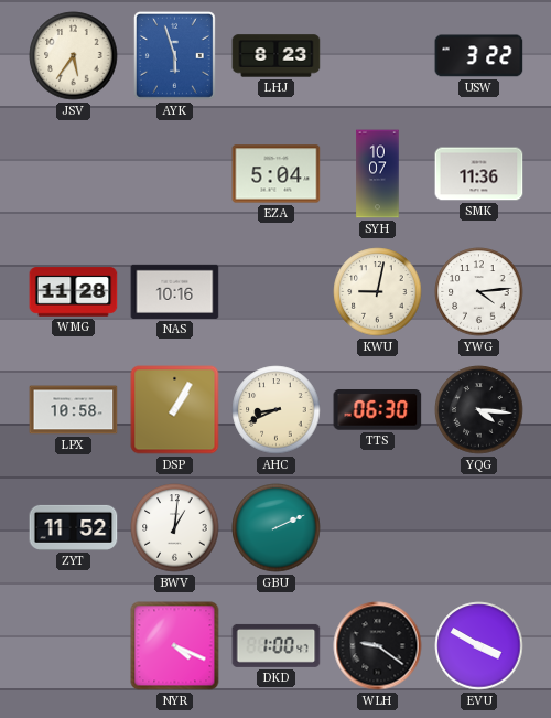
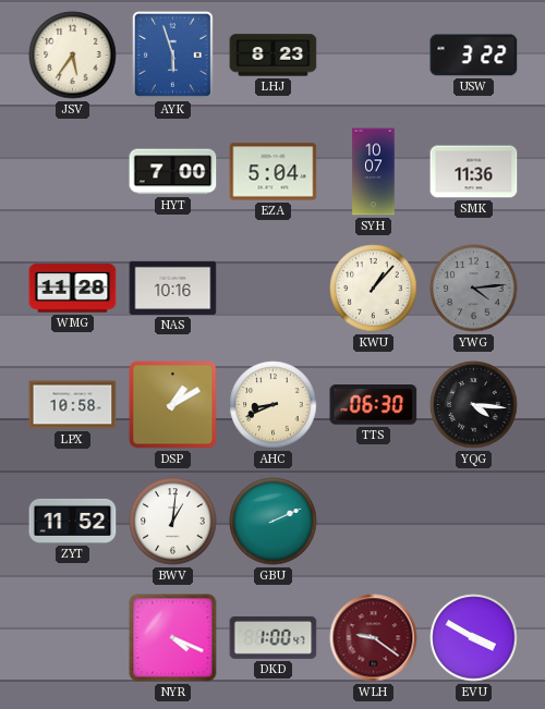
HYT: none -> 7:00 (173, 172)
KWU: 9:02 -> 1:07 (374, 289)
YWG dial: white -> grey (474, 289)
DSP: 1:05 -> 1:10 (173, 405)
WLH dial: black -> burgundy (374, 638)
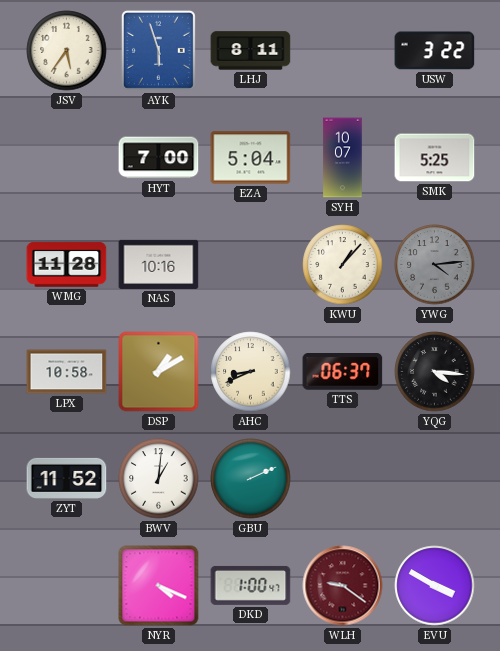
LHJ: 8:23 -> 8:11 (251, 51)
SMK: 11:36 -> 5:25 (435, 158)
TTS: 06:30 -> 06:37 (343, 372)
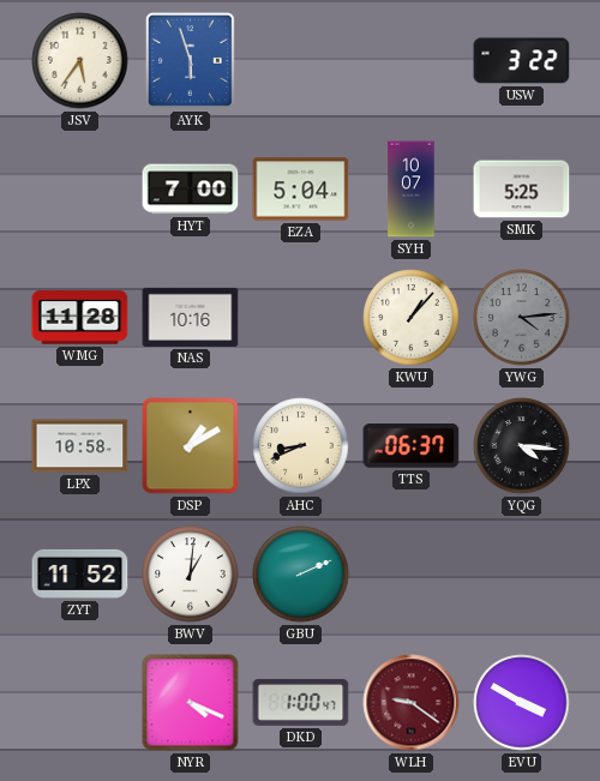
LHJ: 8:11 -> none (251, 51)
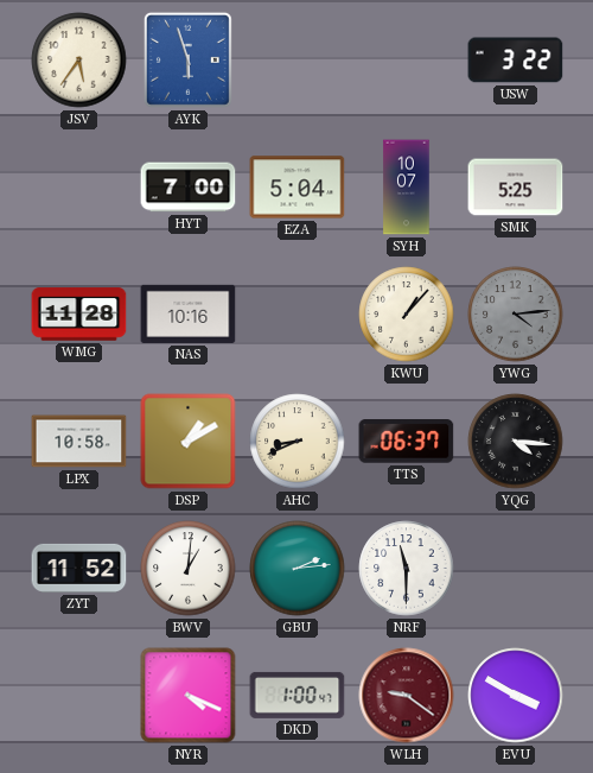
GBU: 2:11 -> 2:14 (298, 569)
NRF: none -> 11:30 (407, 569)
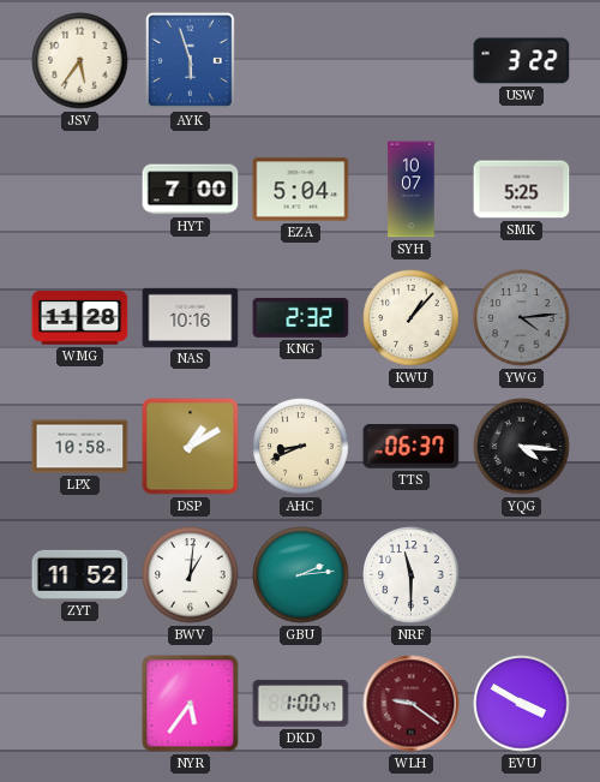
KNG: none -> 2:32 (301, 317)
NYR: 4:19 -> 5:36 (191, 704)
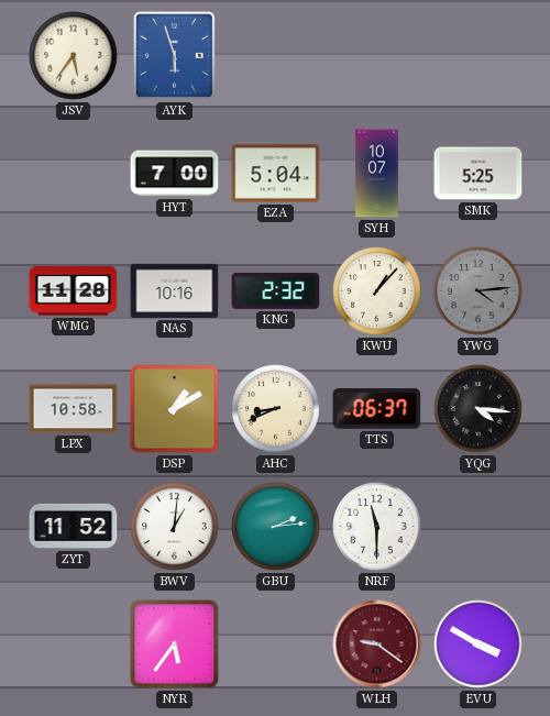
USW: 3:22 -> none (522, 61)
DKD: 1:00 -> none (301, 703)
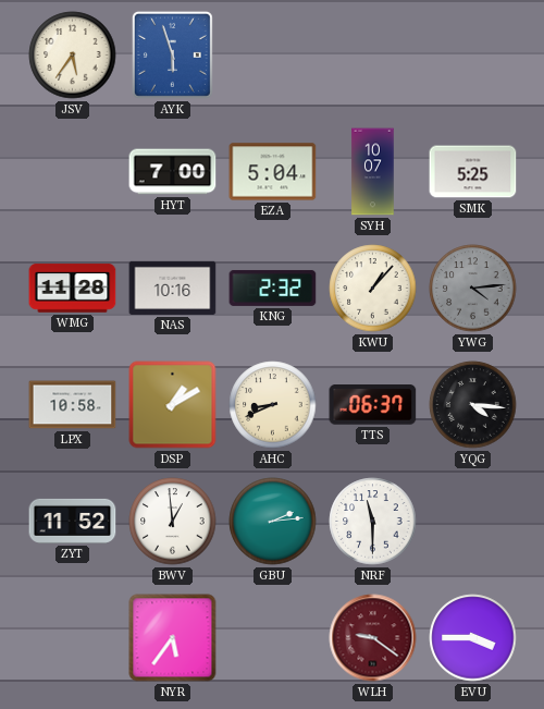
BWV: 1:01 -> 12:59 (173, 522)
EVU: 3:50 -> 3:45 (473, 638)
